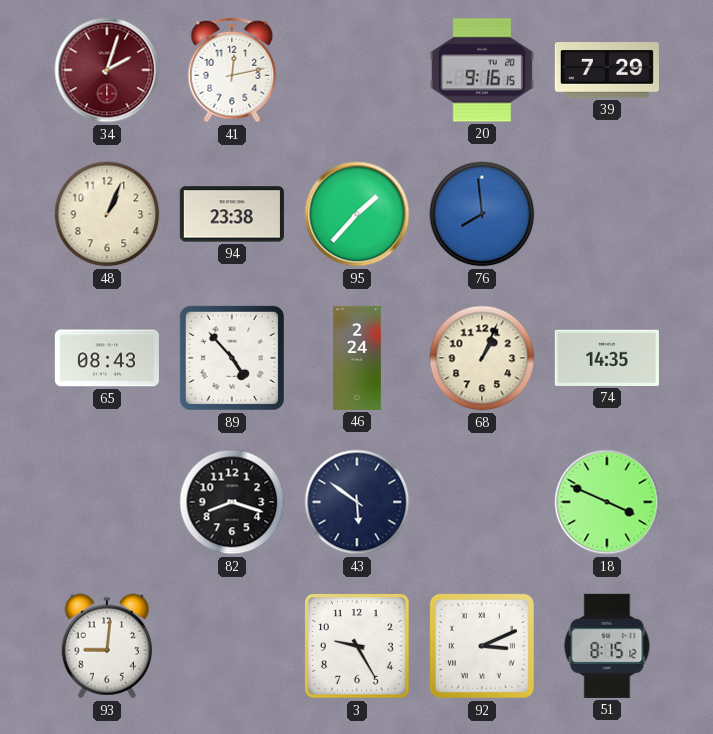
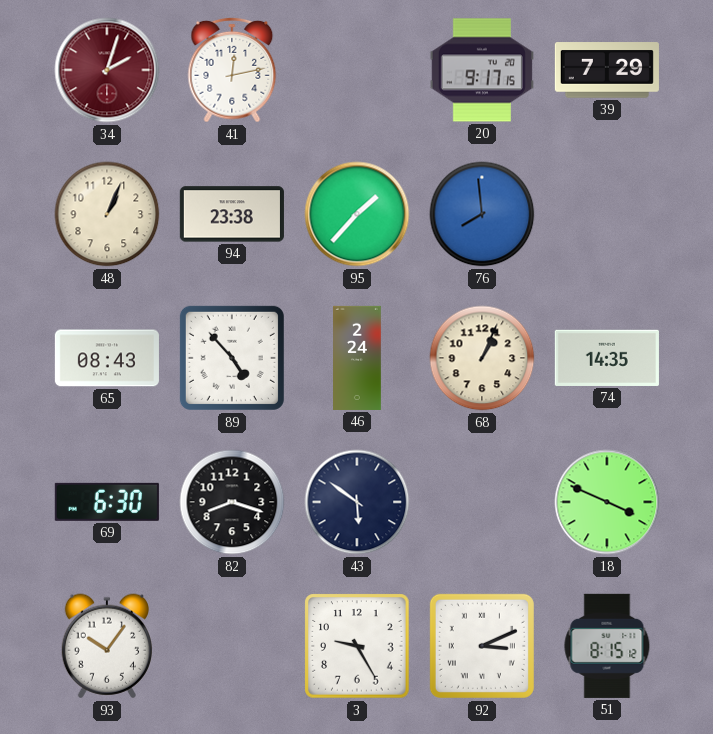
20: 9:16 -> 9:17 (482, 70)
69: none -> 6:30 (107, 502)
93: 9:01 -> 10:06 (107, 646)
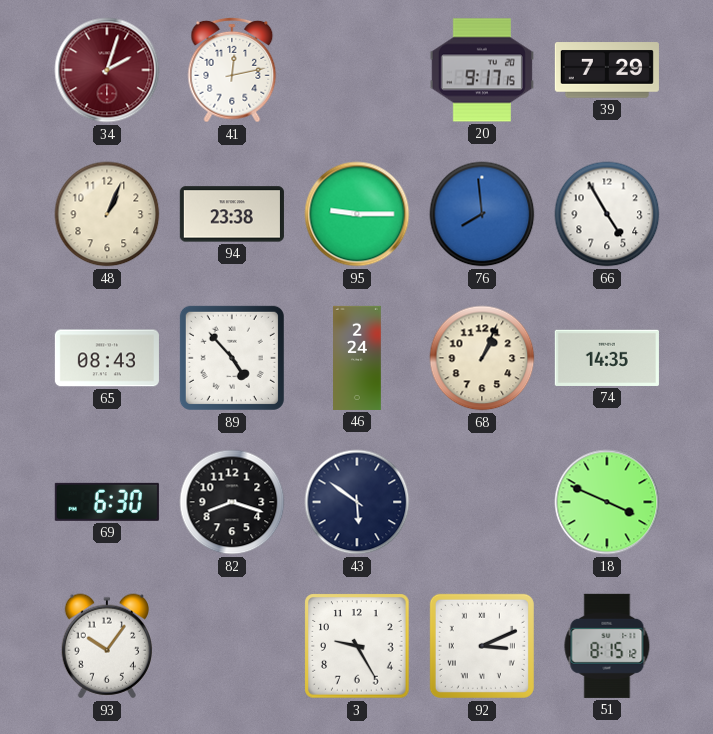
95: 1:37 -> 9:15 (357, 214)
66: none -> 4:55 (607, 214)
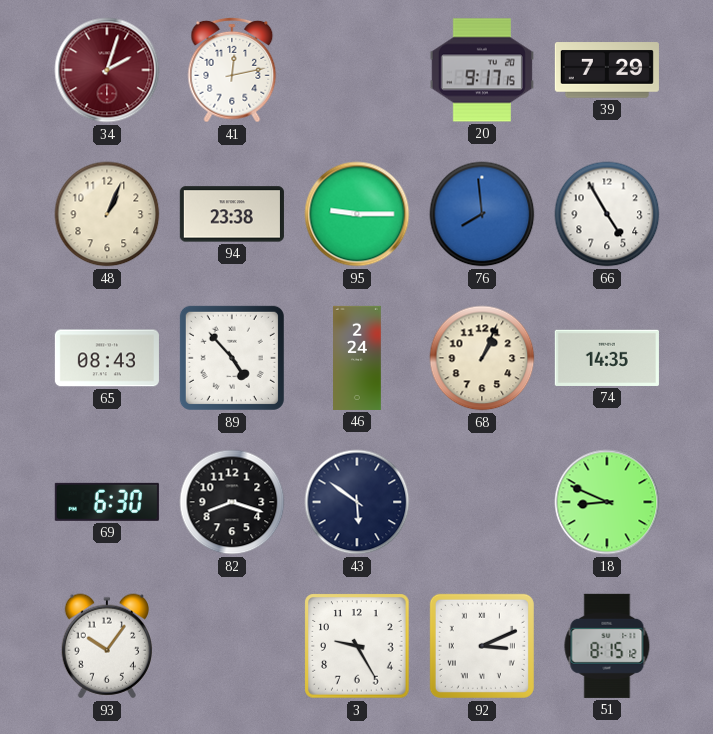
18: 3:49 -> 8:49 (607, 502)
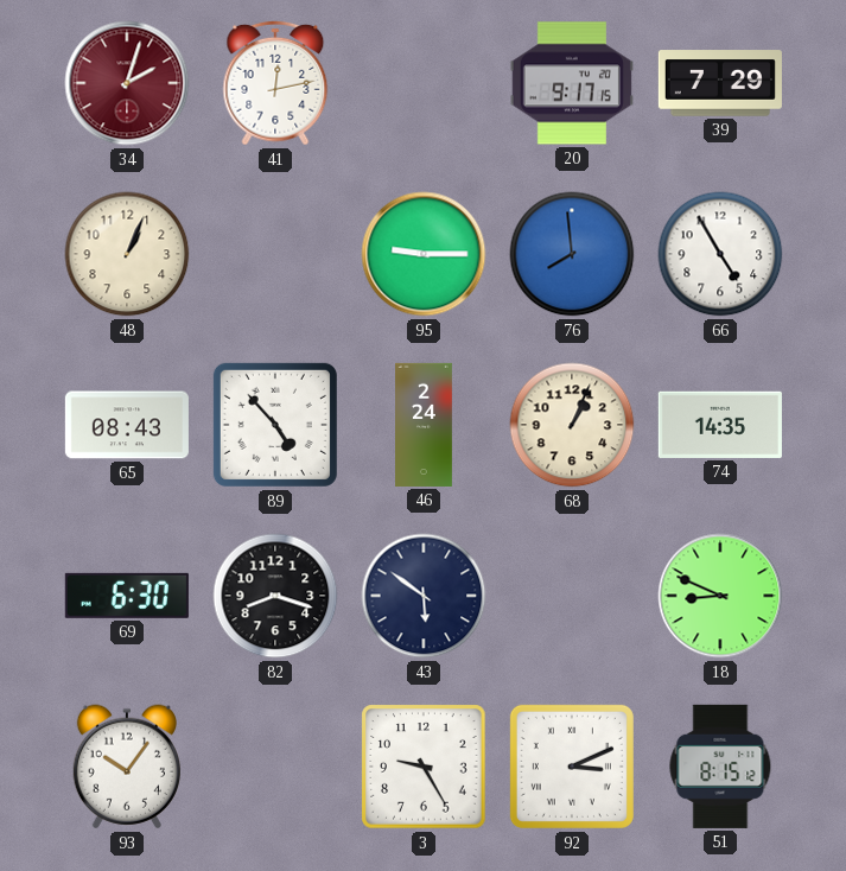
94: 23:38 -> none (232, 214)
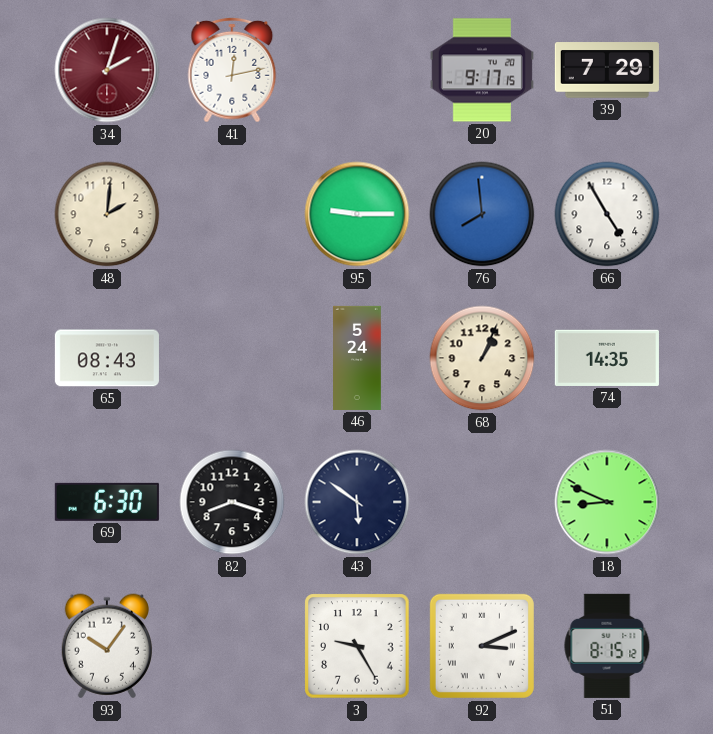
48: 1:04 -> 2:01 (107, 214)
89: 4:53 -> none (275, 425)
46: 2:24 -> 5:24 (358, 358)
